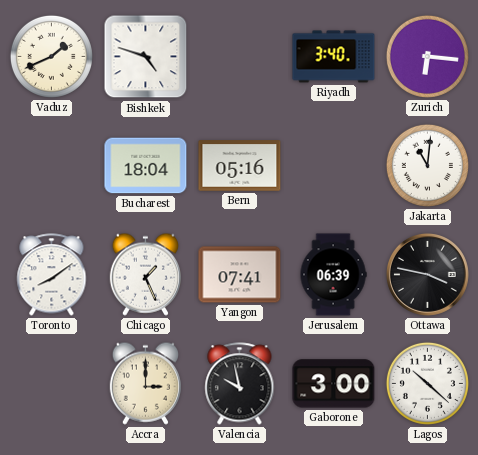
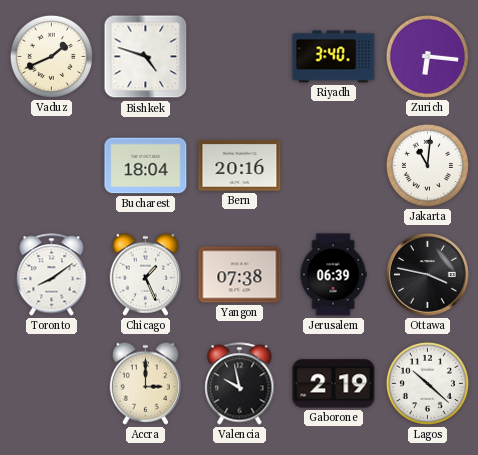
Bern: 05:16 -> 20:16 (240, 166)
Yangon: 07:41 -> 07:38 (240, 275)
Gaborone: 3:00 -> 2:19 (334, 384)
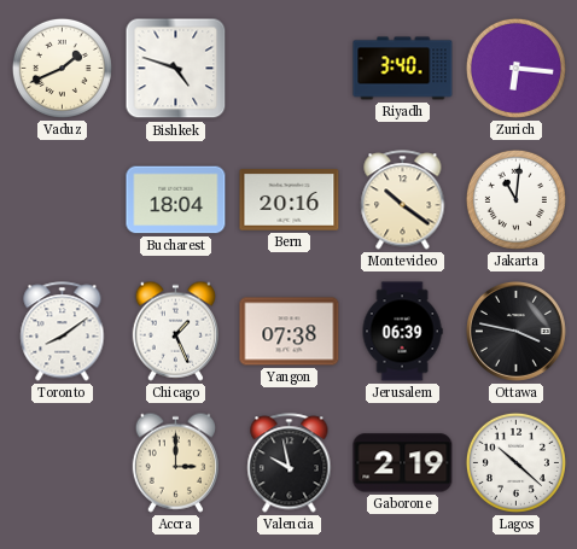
Montevideo: none -> 10:21 (403, 200)
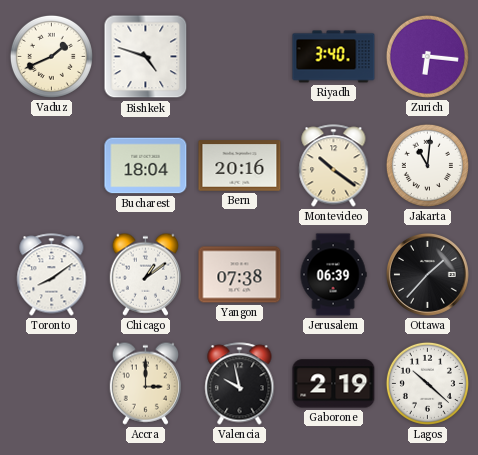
Chicago: 1:26 -> 1:09 (145, 274)
Ottawa: 3:47 -> 1:37 (427, 274)
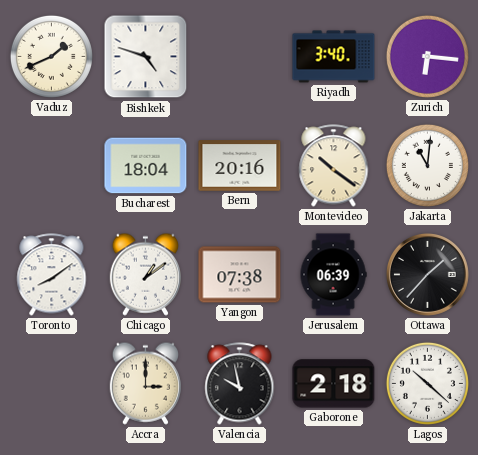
Gaborone: 2:19 -> 2:18 (334, 384)
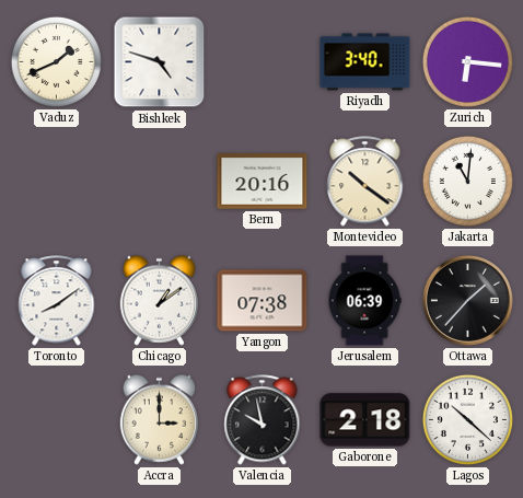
Bucharest: 18:04 -> none (146, 166)
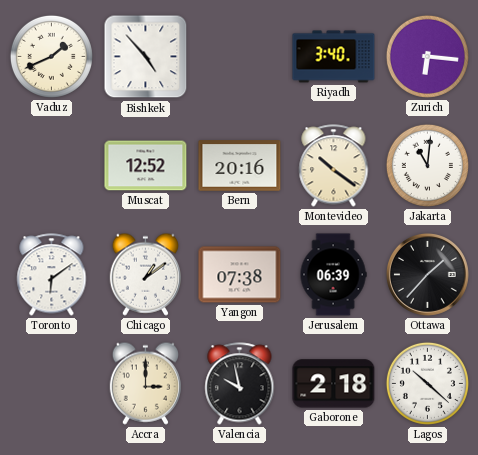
Bishkek: 4:48 -> 4:53 (146, 57)
Muscat: none -> 12:52 (146, 166)
Toronto: 8:09 -> 6:09 (52, 275)
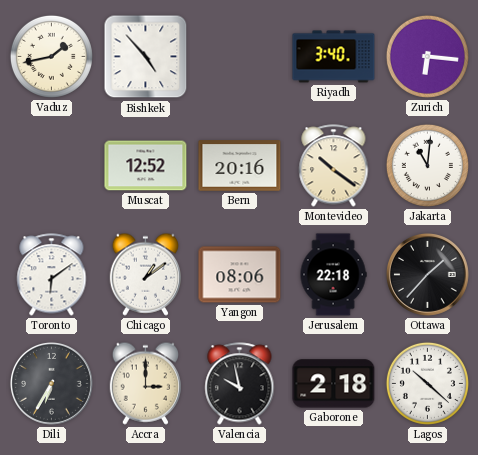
Vaduz: 1:41 -> 1:43 (51, 56)
Yangon: 07:38 -> 08:06 (240, 275)
Jerusalem: 06:39 -> 22:18 (333, 275)
Dili: none -> 6:35 (51, 383)
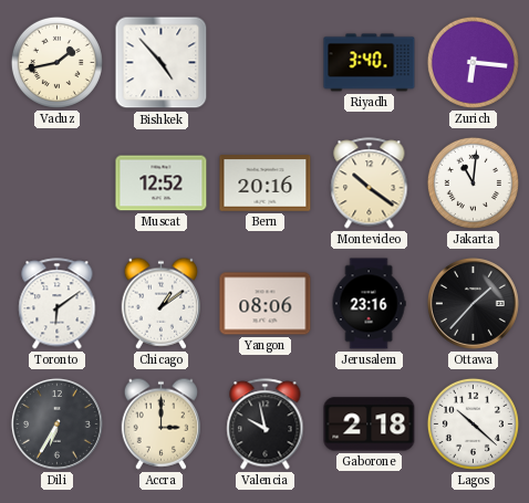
Jerusalem: 22:18 -> 23:16 (369, 304)
